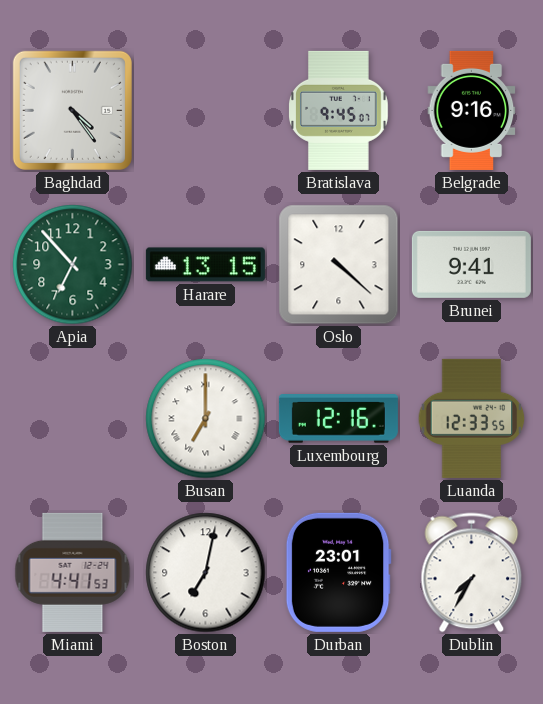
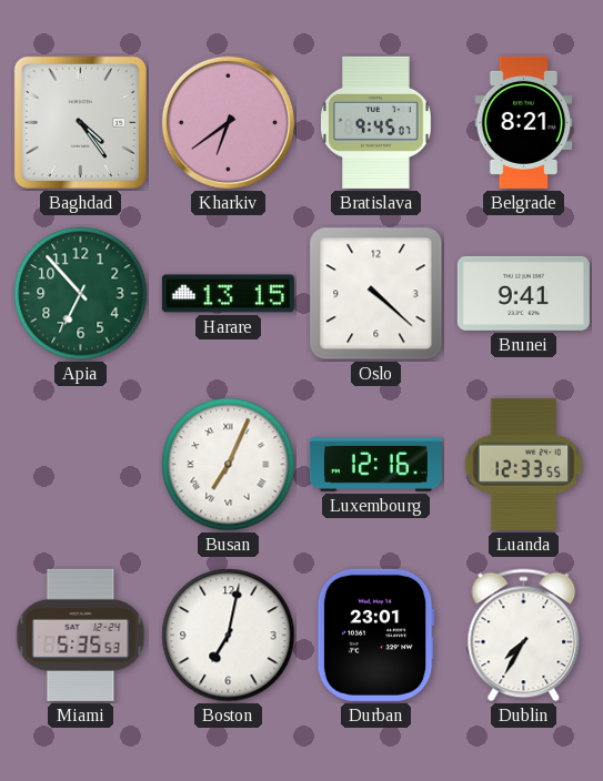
Kharkiv: none -> 6:39 (228, 122)
Belgrade: 9:16 -> 8:21 (524, 122)
Busan: 7:00 -> 7:04 (229, 465)
Miami: 4:41 -> 5:35 (81, 635)
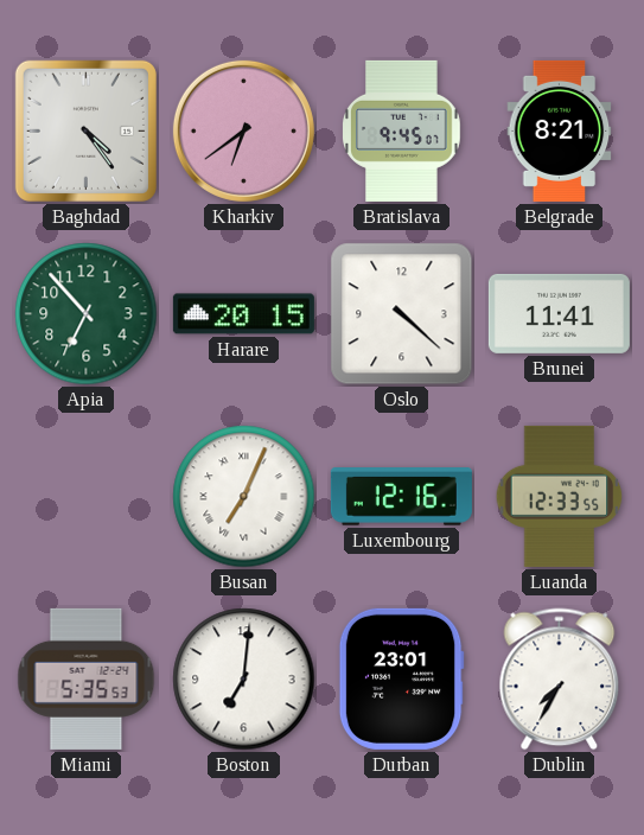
Harare: 13:15 -> 20:15 (243, 314)
Brunei: 9:41 -> 11:41 (559, 313)
Boston: 7:02 -> 7:01 (244, 680)
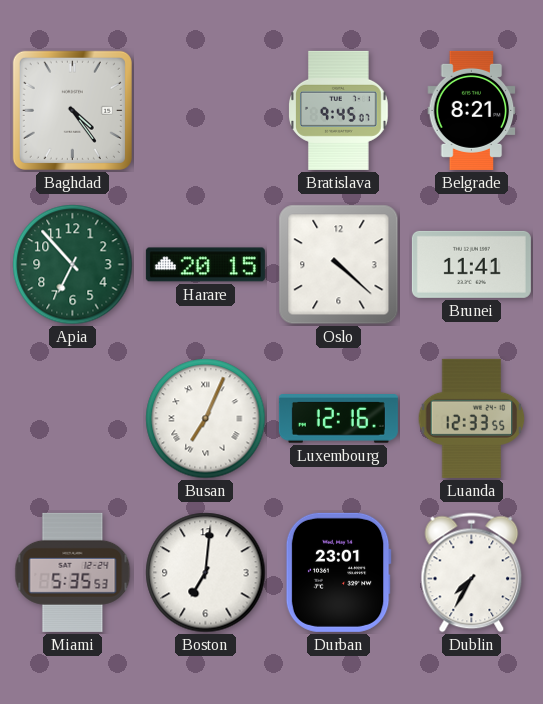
Kharkiv: 6:39 -> none (243, 130)
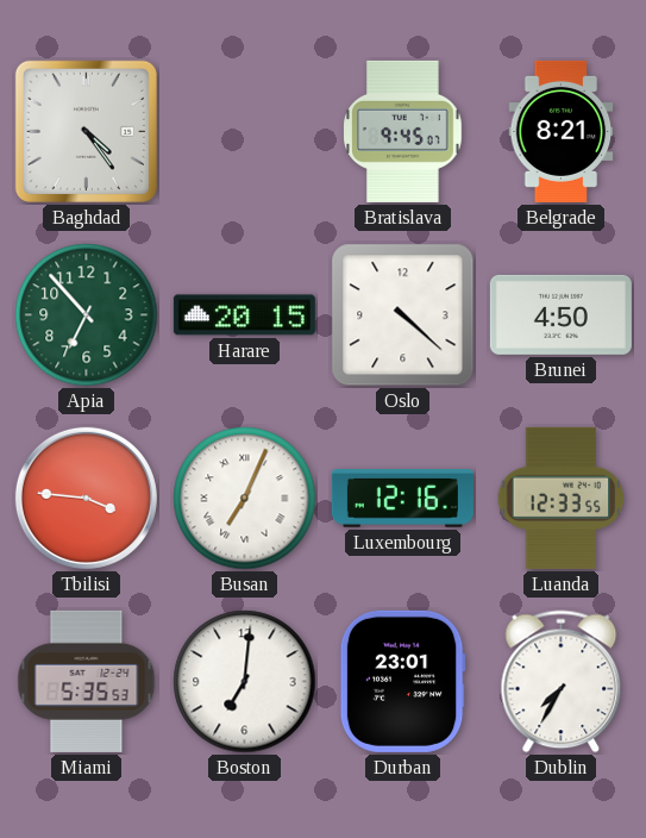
Brunei: 11:41 -> 4:50 (560, 314)
Tbilisi: none -> 3:46 (86, 498)
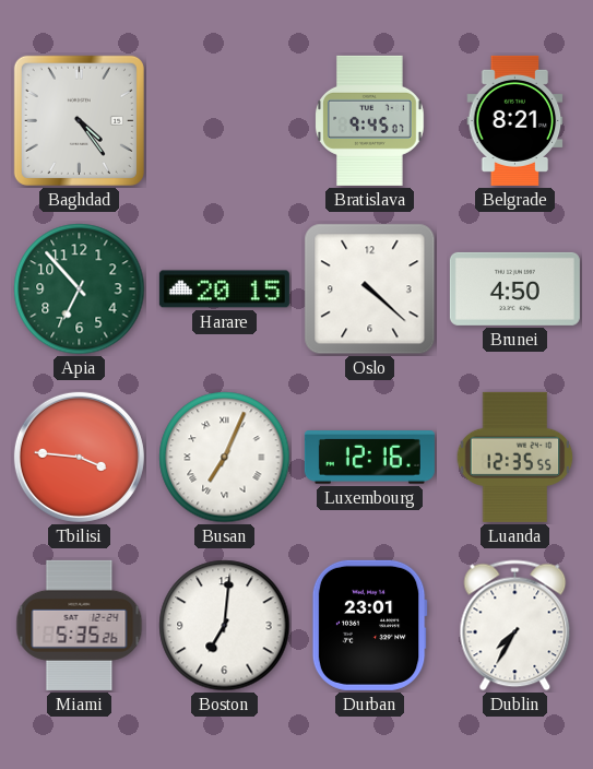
Luanda: 12:33 -> 12:35 (515, 457)
Miami: 5:35:53 -> 5:35:26 (80, 625)
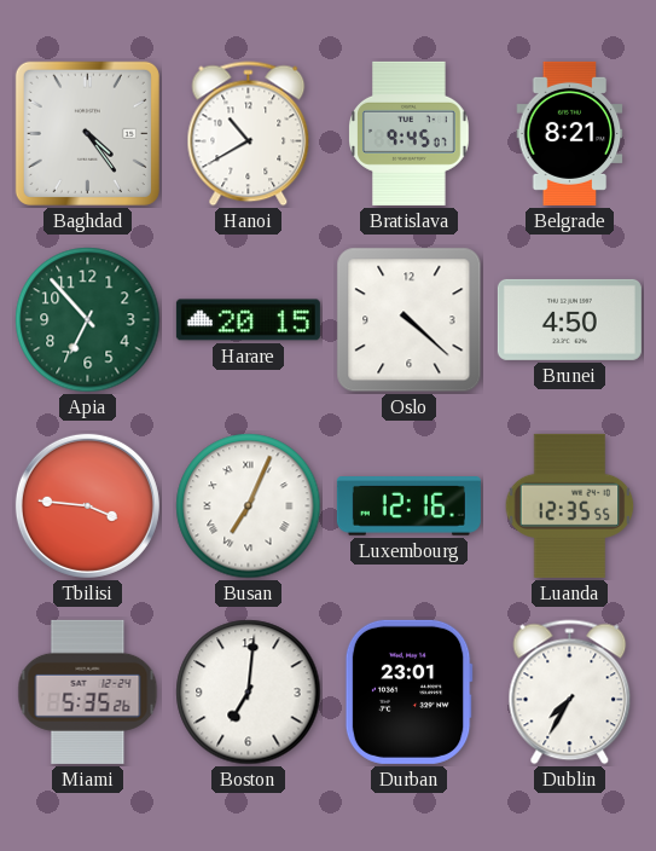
Hanoi: none -> 10:40 (249, 134)
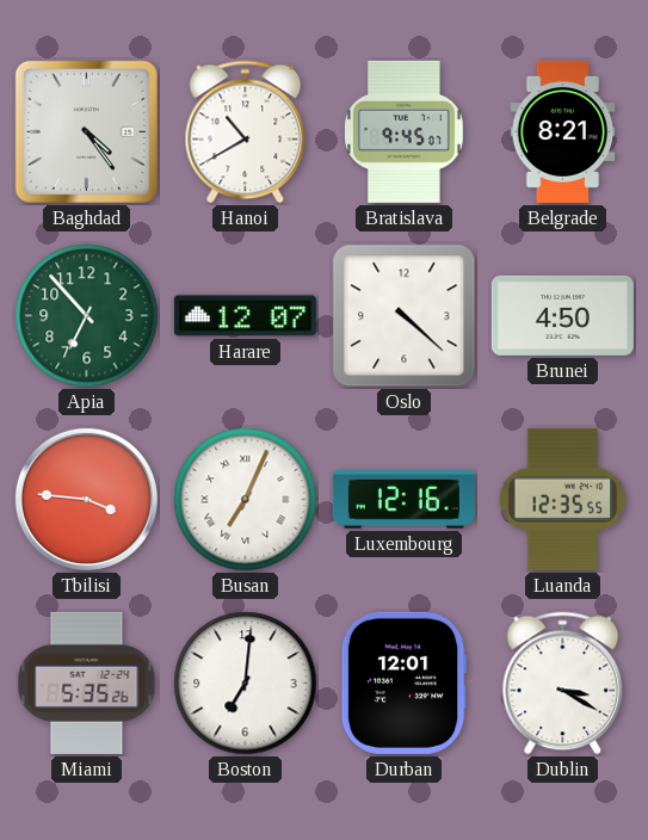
Harare: 20:15 -> 12:07 (245, 316)
Durban: 23:01 -> 12:01 (403, 682)
Dublin: 7:35 -> 3:20 (563, 684)
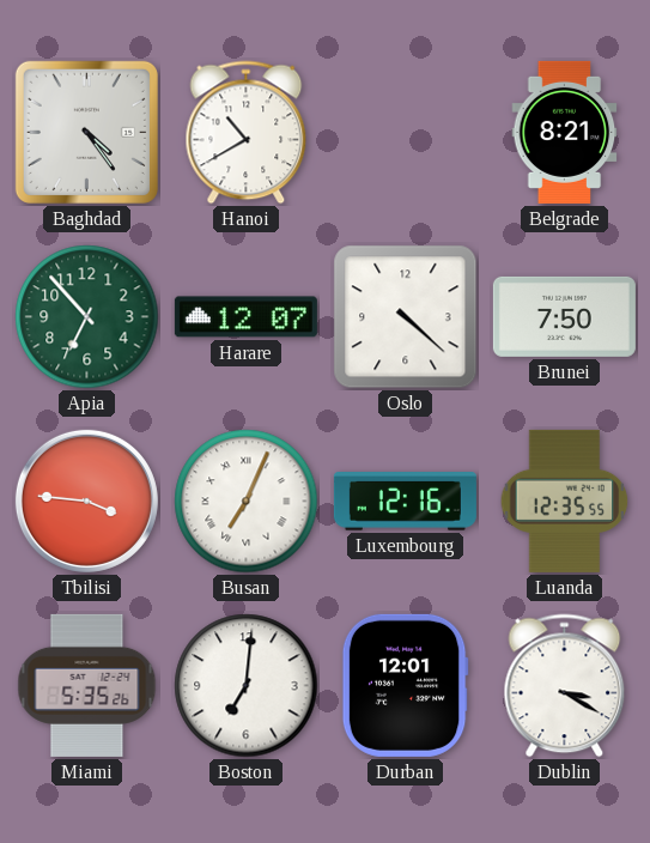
Bratislava: 9:45 -> none (405, 131)
Brunei: 4:50 -> 7:50 (564, 316)
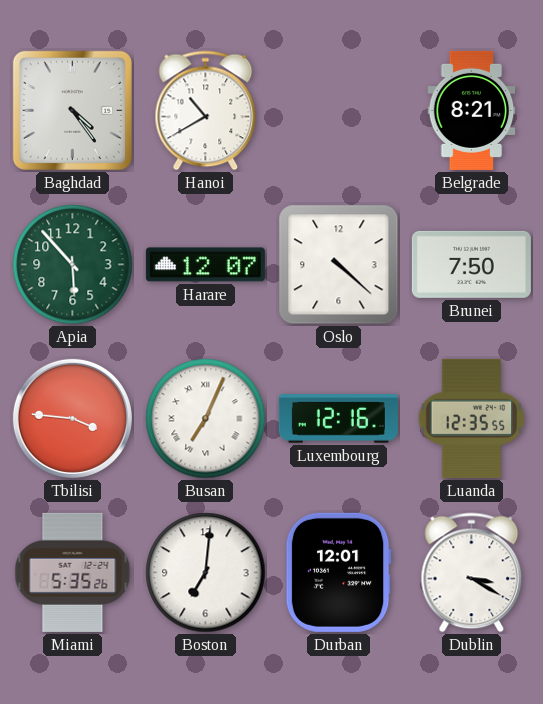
Apia: 6:53 -> 5:53 (73, 265)
